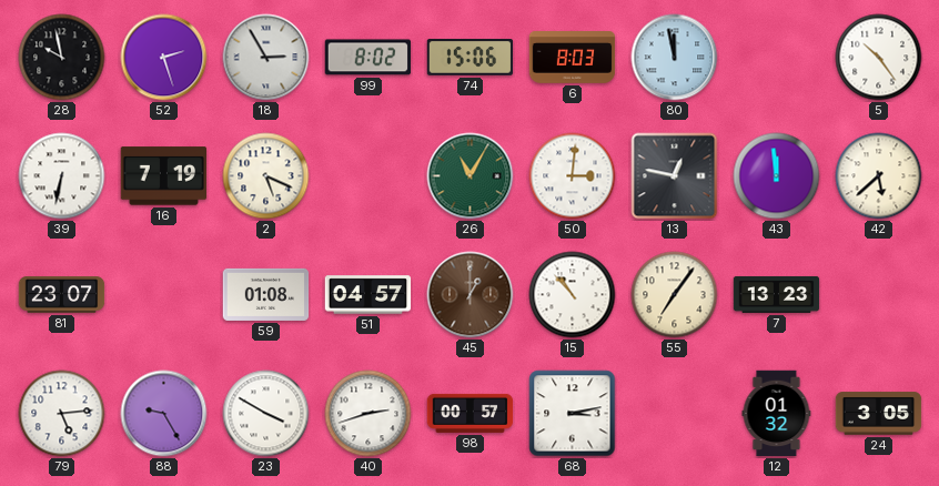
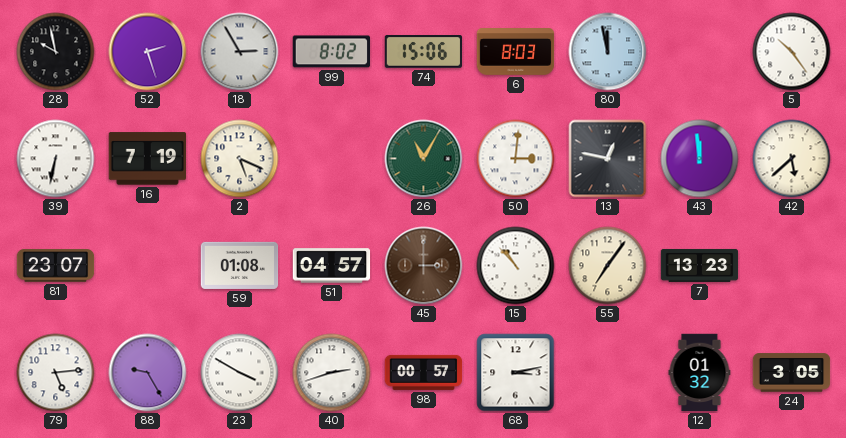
45: 1:00 -> 3:00 (424, 266)
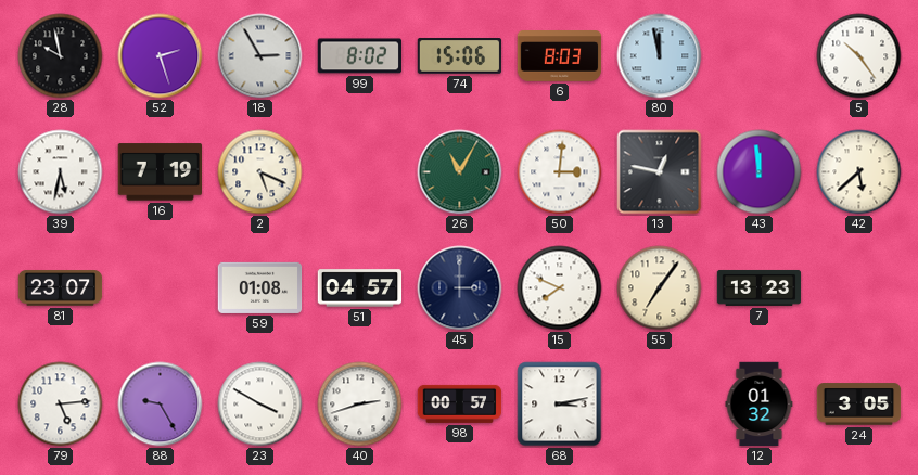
39: 6:32 -> 5:32 (61, 172)
45 dial: brown -> navy (460, 288)
15: 10:53 -> 7:49 (560, 288)
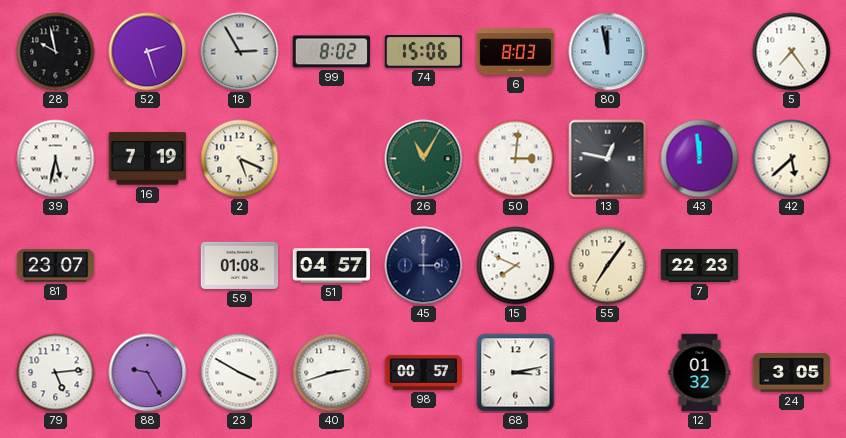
5: 10:24 -> 7:24 (792, 52)
7: 13:23 -> 22:23 (700, 265)
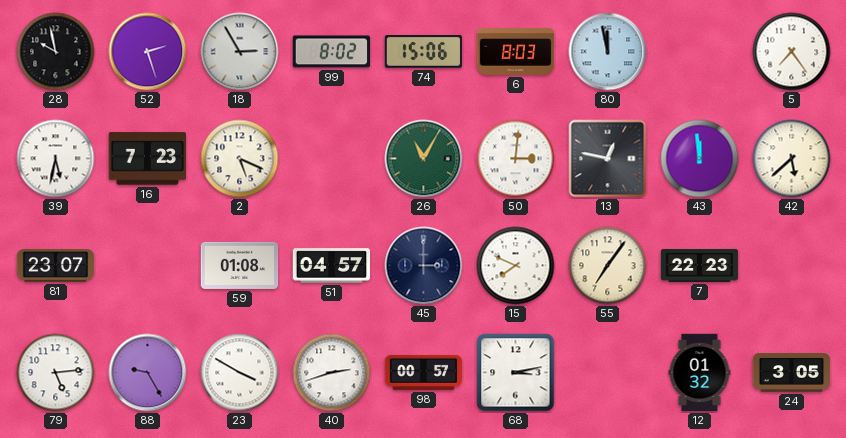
16: 7:19 -> 7:23 (148, 159)
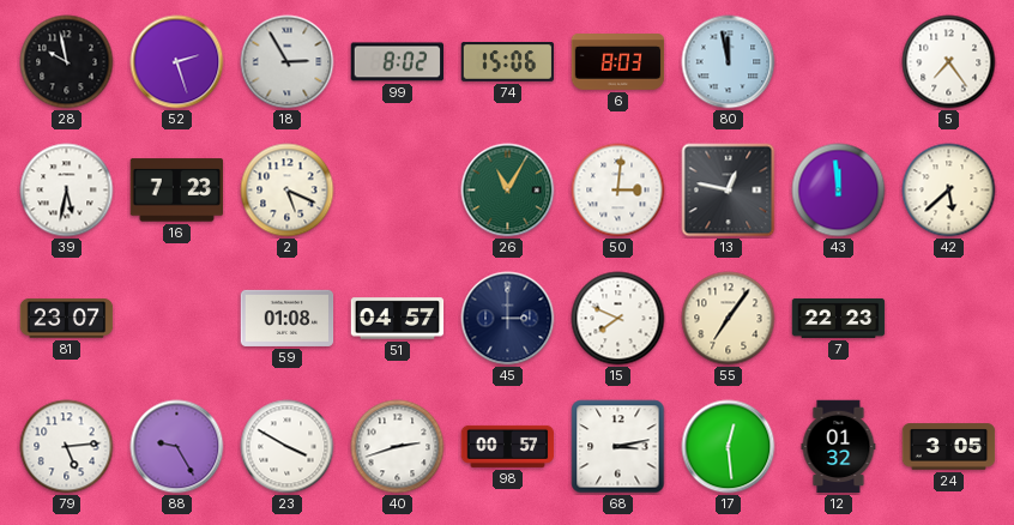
17: none -> 12:29 (729, 447)
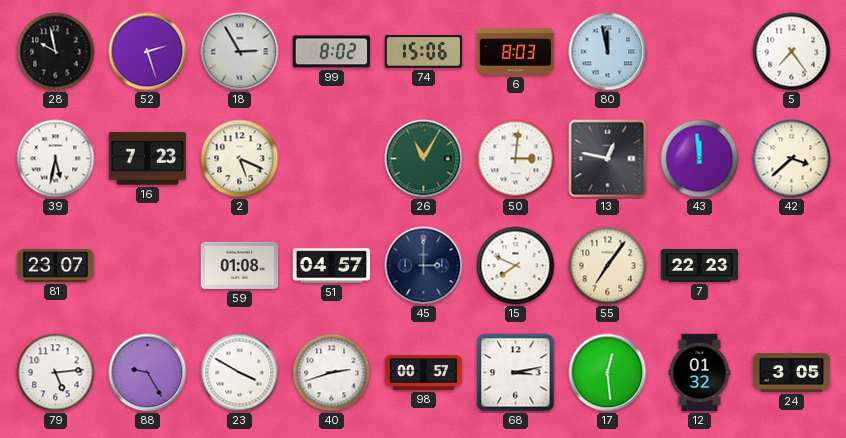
42: 5:38 -> 3:38 (792, 159)
